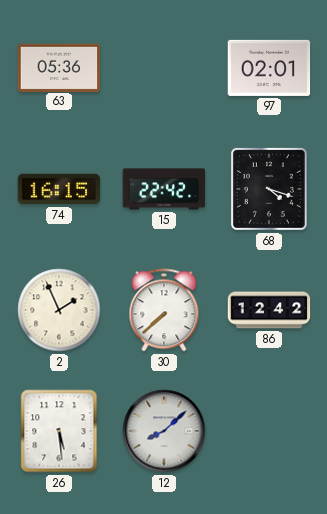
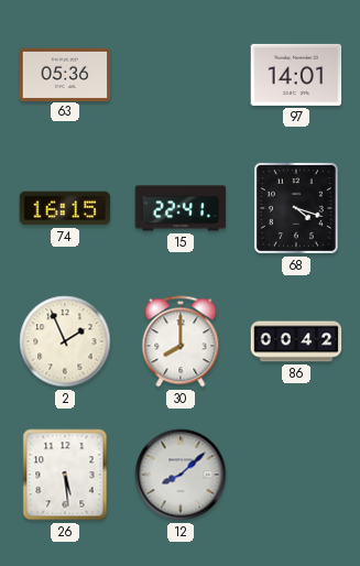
97: 02:01 -> 14:01 (296, 75)
15: 22:42 -> 22:41 (181, 208)
30: 7:38 -> 8:00 (181, 341)
86: 12:42 -> 00:42 (296, 341)
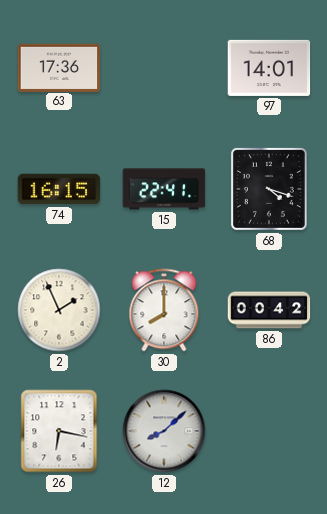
63: 05:36 -> 17:36 (59, 67)
26: 5:29 -> 6:17 (59, 431)
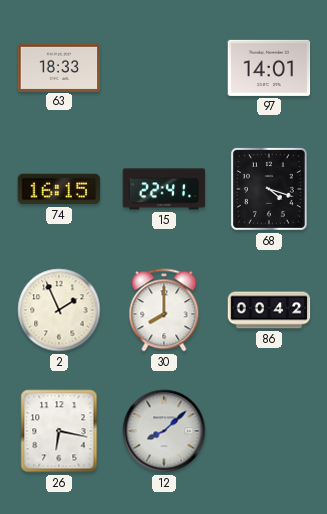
63: 17:36 -> 18:33 (59, 67)
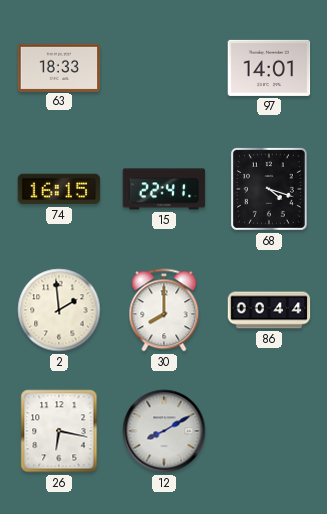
2: 1:56 -> 1:59 (59, 310)
86: 00:42 -> 00:44 (269, 310)
12: 8:08 -> 8:10 (164, 431)
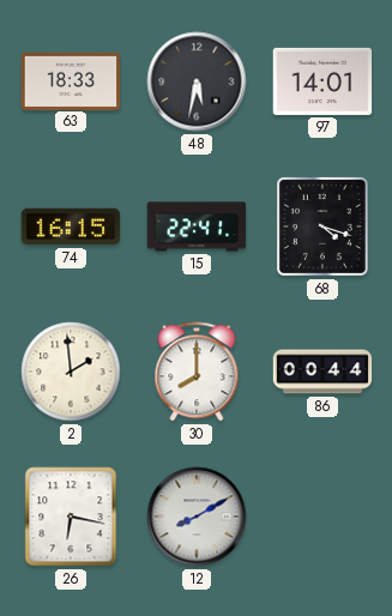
48: none -> 5:32 (197, 81)
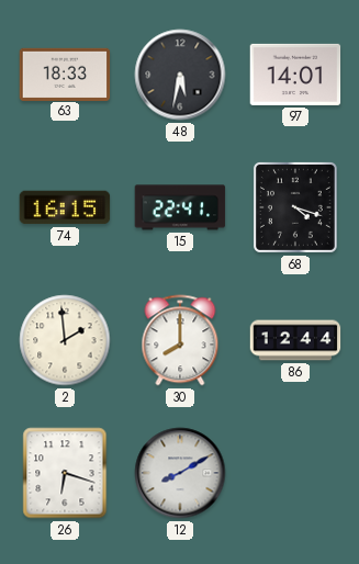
86: 00:44 -> 12:44 (295, 340)
26: 6:17 -> 6:18 (65, 473)
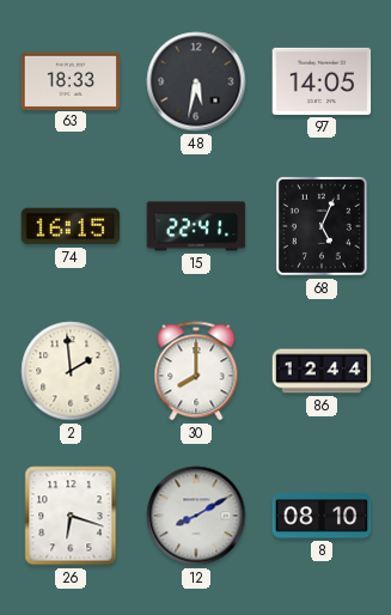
97: 14:01 -> 14:05 (322, 81)
68: 4:18 -> 5:04 (322, 226)
8: none -> 08:10 (322, 516)
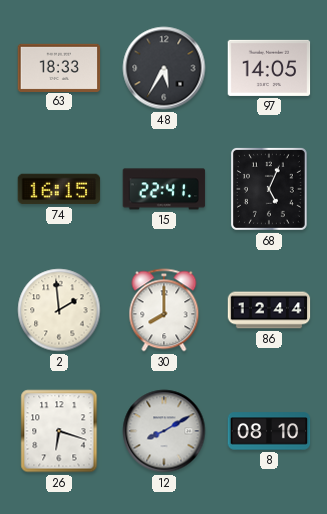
48: 5:32 -> 5:35 (164, 68)
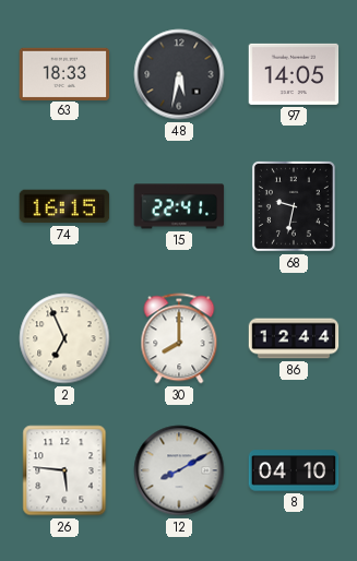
48: 5:35 -> 5:32 (179, 74)
68: 5:04 -> 9:32 (294, 206)
2: 1:59 -> 6:56 (64, 338)
26: 6:18 -> 5:46 (64, 470)
8: 08:10 -> 04:10 (294, 470)
